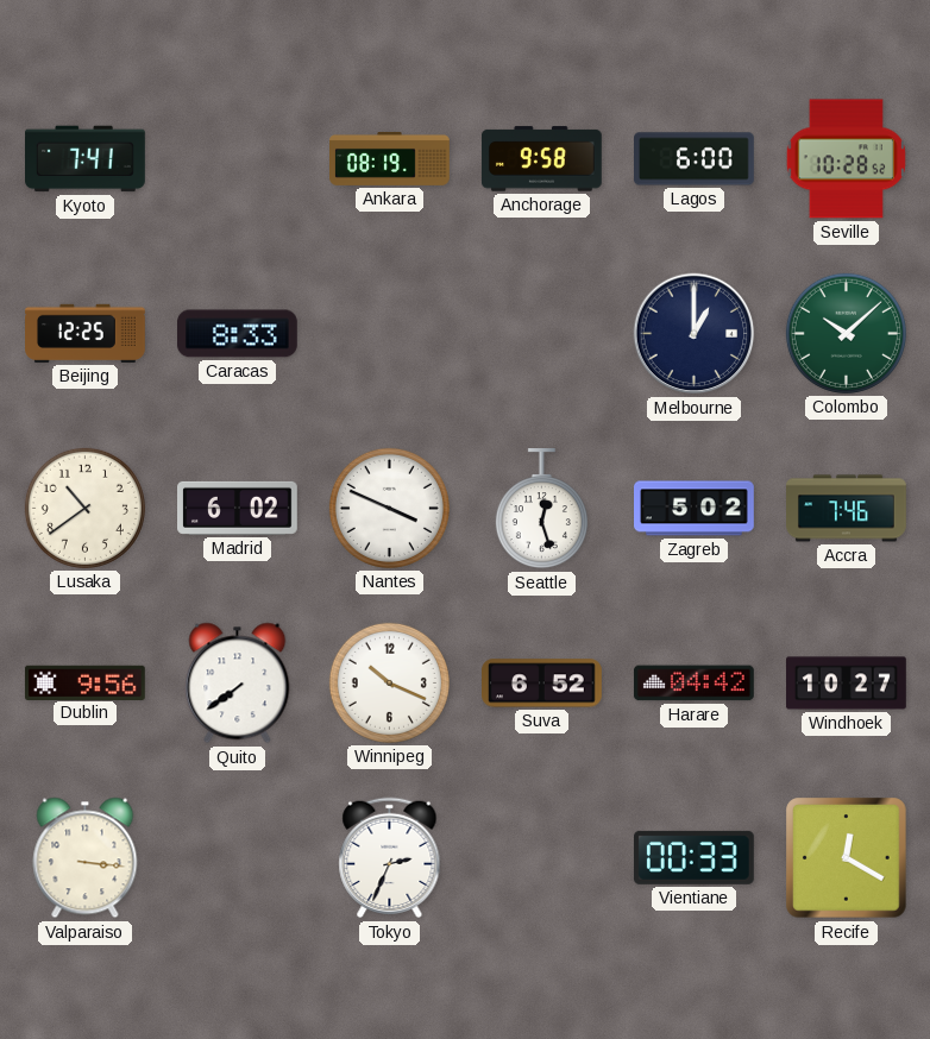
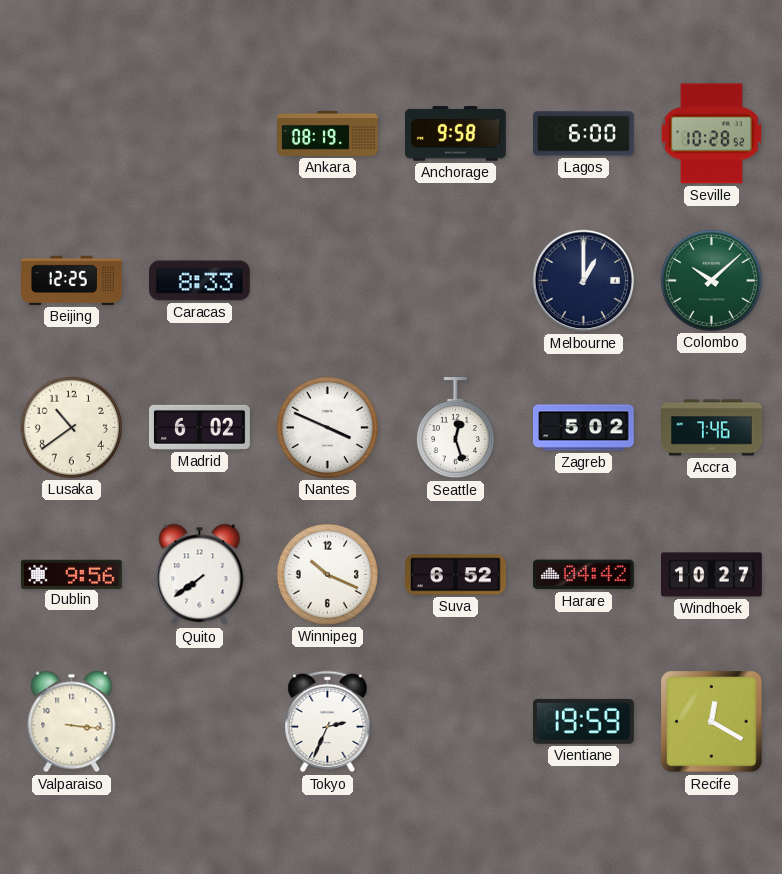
Kyoto: 7:41 -> none (86, 159)
Vientiane: 00:33 -> 19:59 (583, 721)
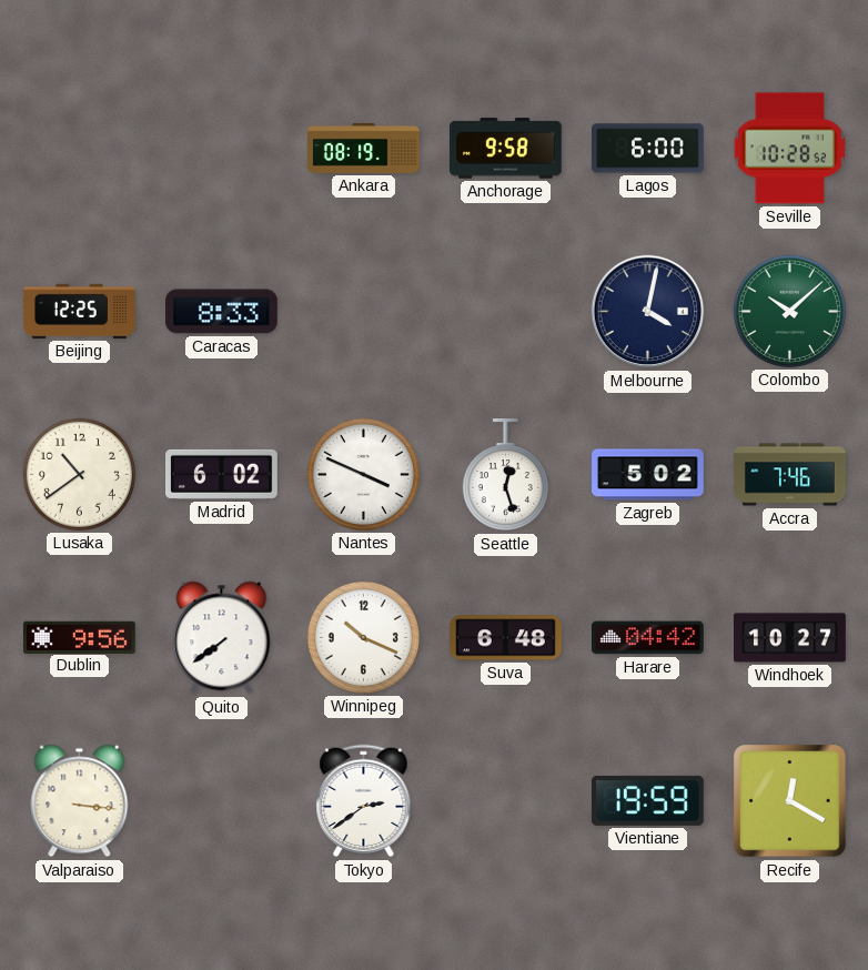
Melbourne: 1:00 -> 4:02 (648, 312)
Suva: 6:52 -> 6:48 (506, 638)
Tokyo: 2:34 -> 2:39 (364, 801)
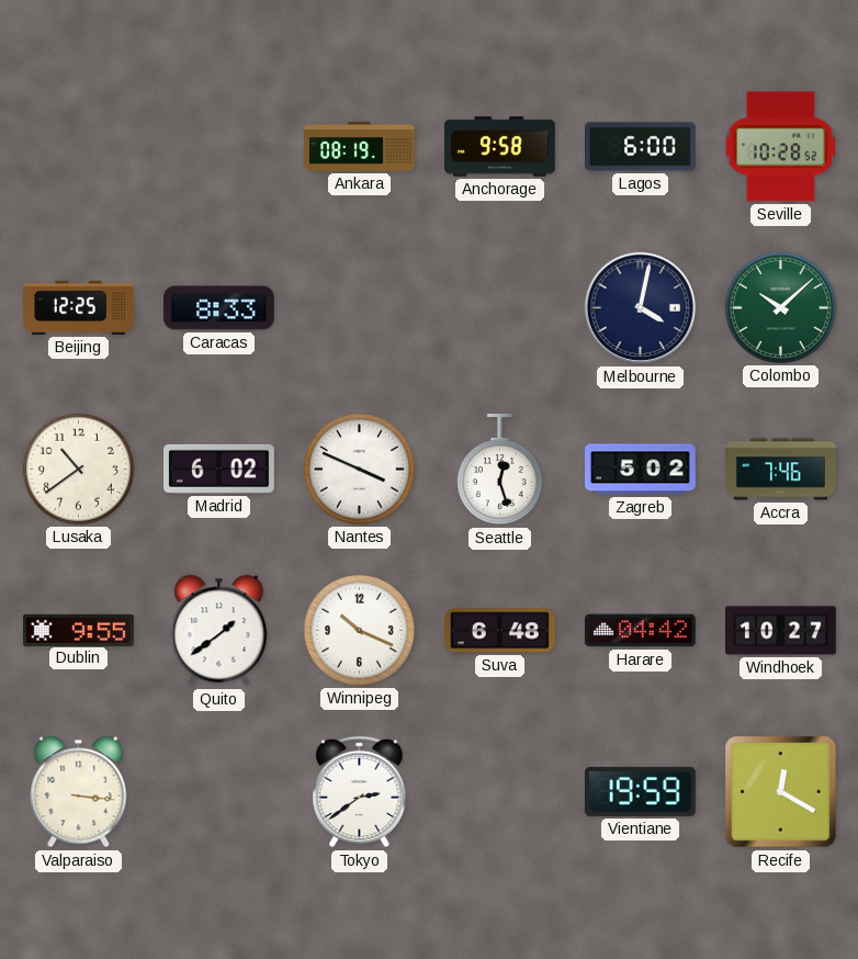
Dublin: 9:56 -> 9:55 (78, 630)
Quito: 7:39 -> 1:39 (219, 631)
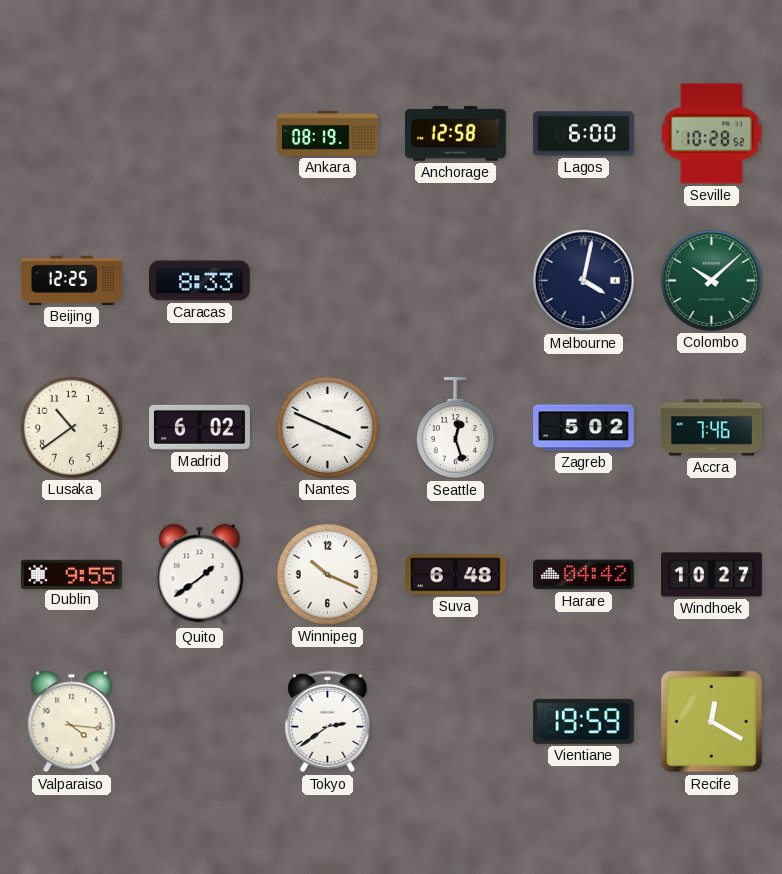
Anchorage: 9:58 -> 12:58 (456, 134)
Valparaiso: 3:16 -> 4:16 (72, 722)
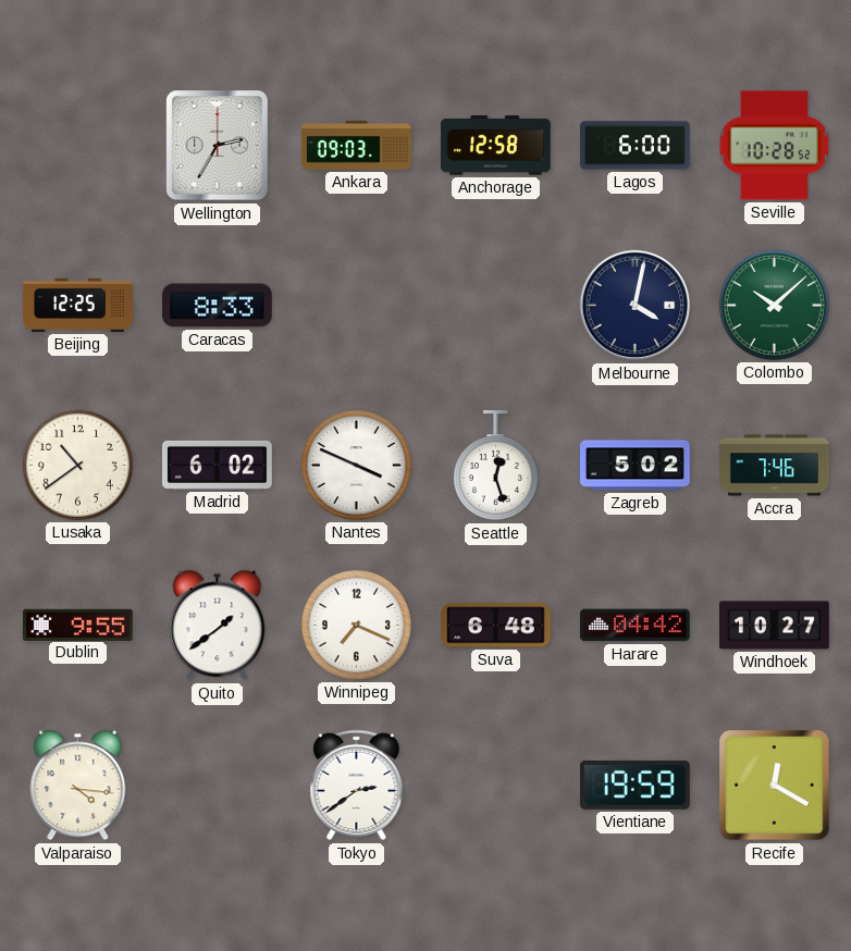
Wellington: none -> 2:35 (218, 146)
Ankara: 08:19 -> 09:03 (357, 145)
Winnipeg: 10:19 -> 7:19 (356, 625)
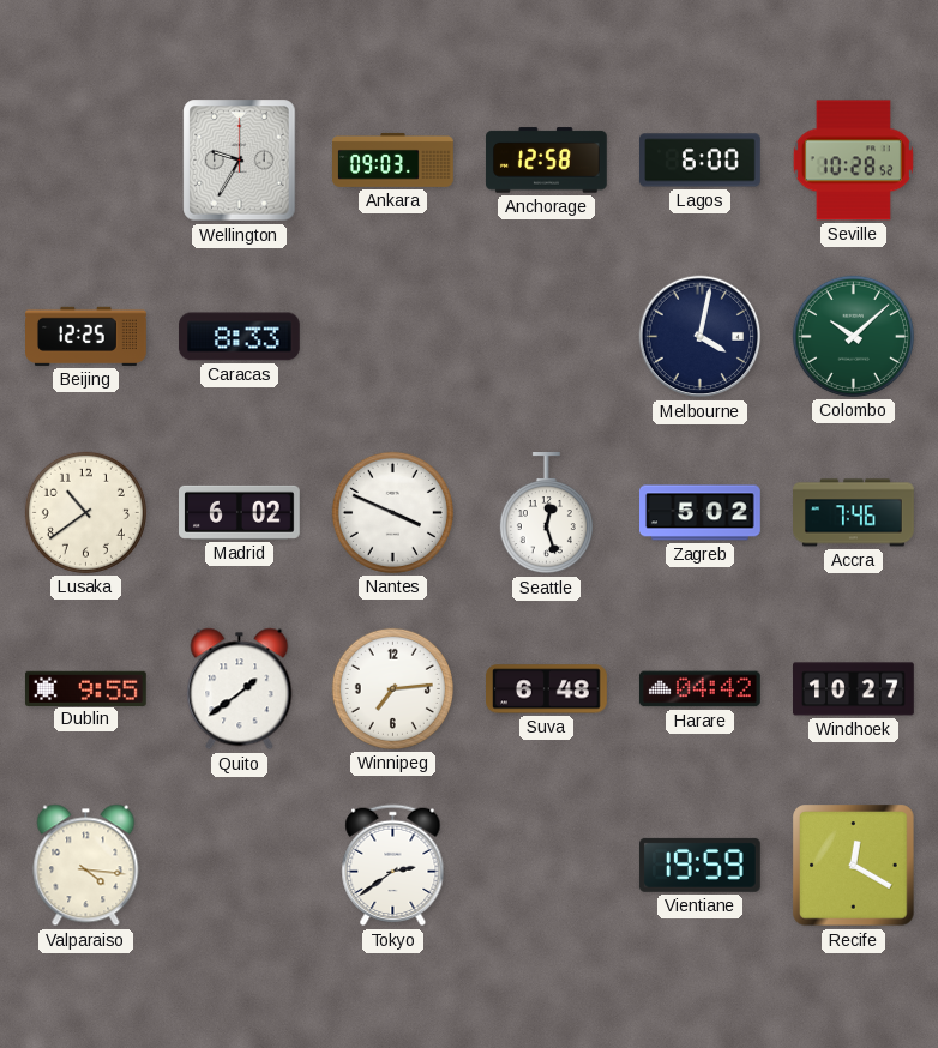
Wellington: 2:35 -> 9:35 (240, 161)
Winnipeg: 7:19 -> 7:14 (392, 688)
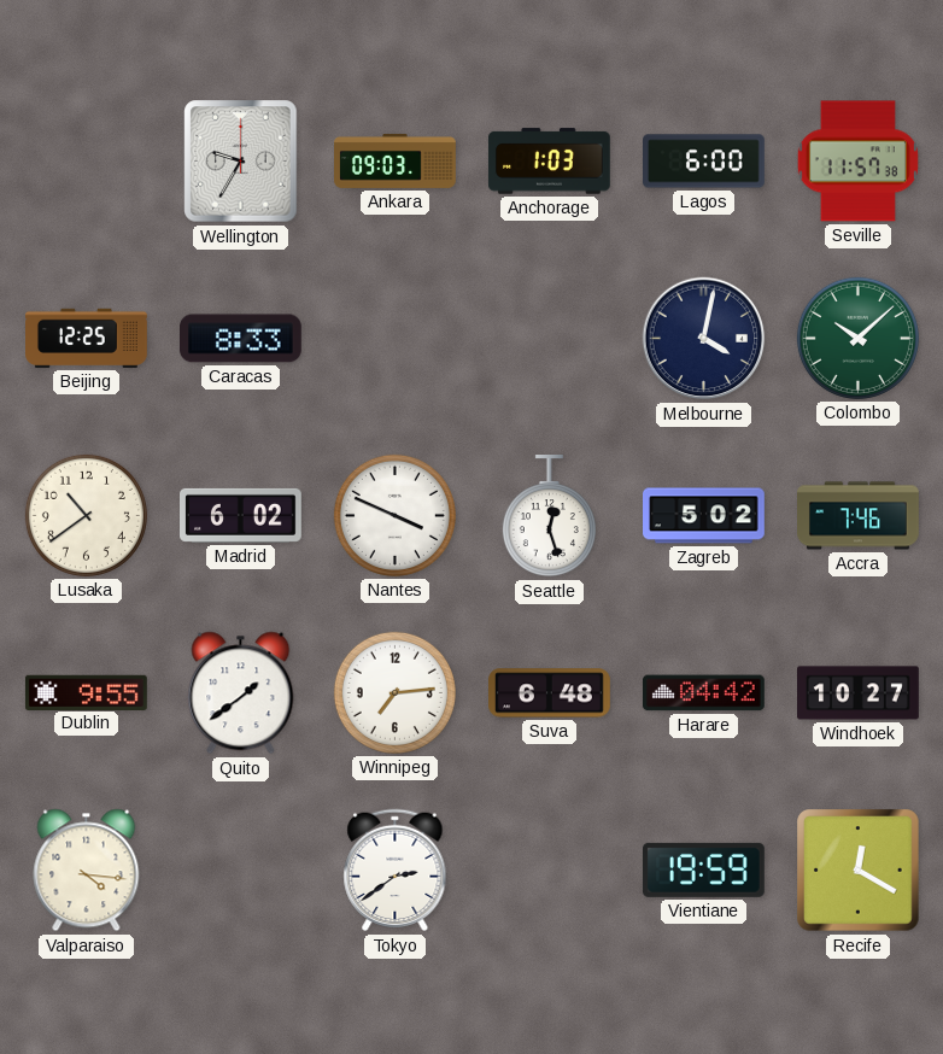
Anchorage: 12:58 -> 1:03 (550, 162)
Seville: 10:28 -> 11:57 (857, 162)
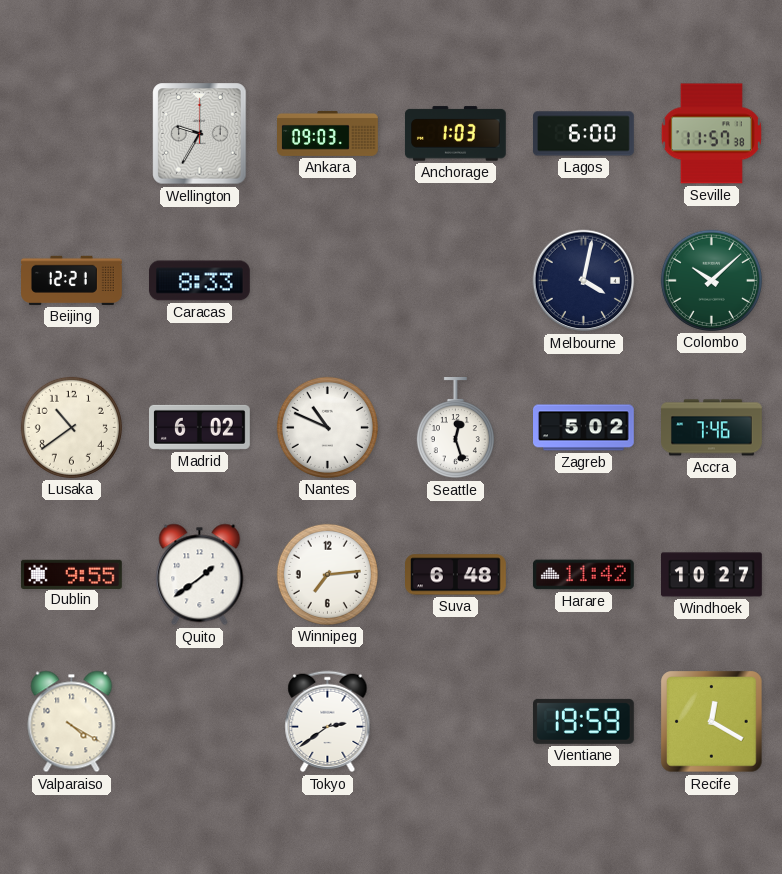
Beijing: 12:25 -> 12:21 (72, 280)
Nantes: 3:49 -> 10:49 (327, 427)
Harare: 04:42 -> 11:42 (583, 575)
Valparaiso: 4:16 -> 4:20 (72, 722)
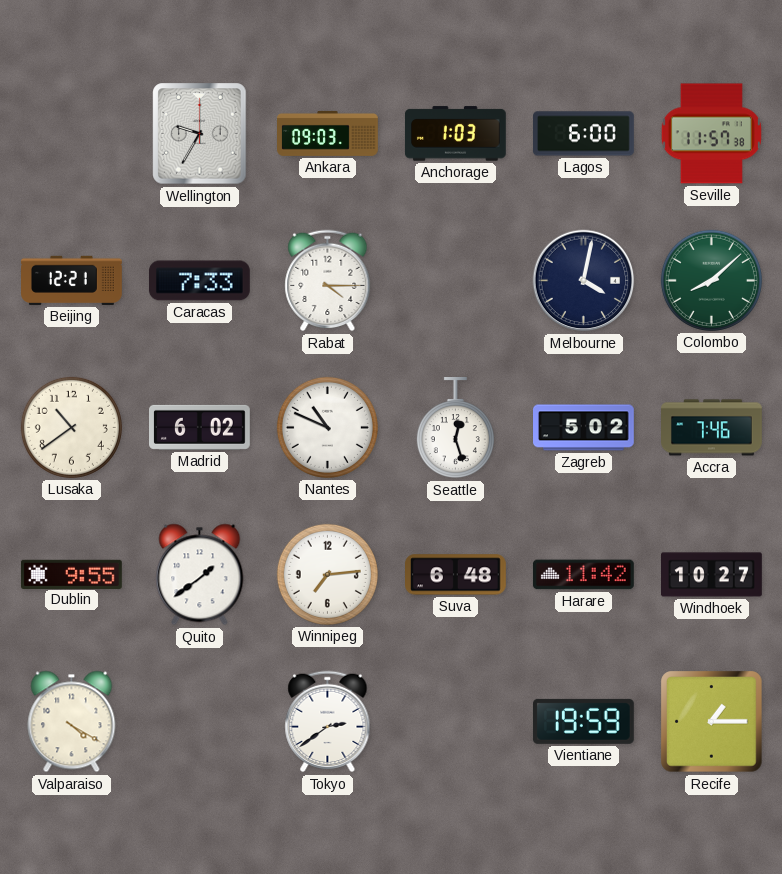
Caracas: 8:33 -> 7:33 (200, 281)
Rabat: none -> 4:15 (328, 281)
Colombo: 10:08 -> 8:08 (711, 280)
Recife: 12:20 -> 1:15 (712, 722)
